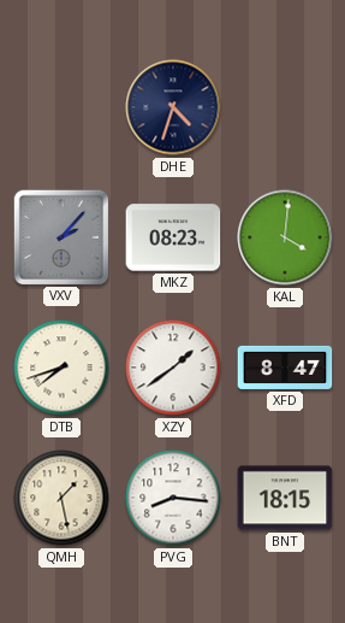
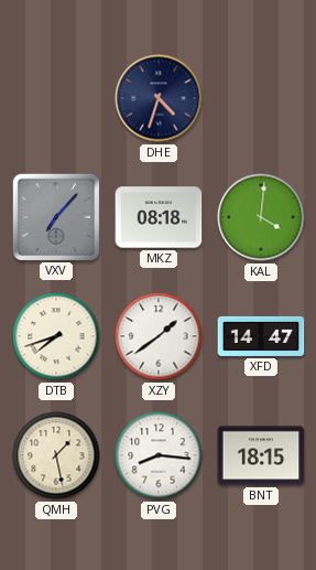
VXV: 2:07 -> 7:07 (55, 216)
MKZ: 08:23 -> 08:18 (159, 217)
XFD: 8:47 -> 14:47 (261, 336)
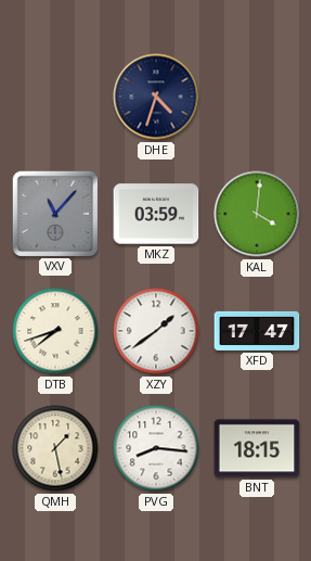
VXV: 7:07 -> 11:07 (54, 213)
MKZ: 08:18 -> 03:59 (156, 214)
XFD: 14:47 -> 17:47 (257, 331)
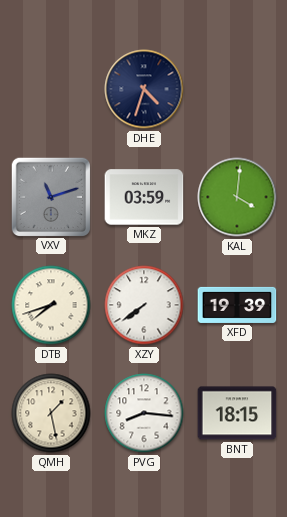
VXV: 11:07 -> 11:12 (50, 196)
XZY: 1:39 -> 7:39 (144, 305)
XFD: 17:47 -> 19:39 (237, 305)
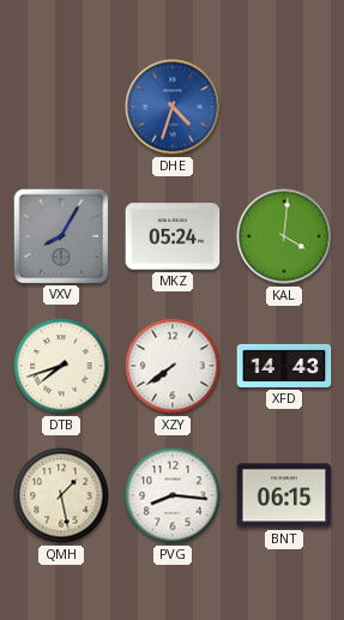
DHE dial: navy -> blue (173, 107)
VXV: 11:12 -> 8:05 (60, 235)
MKZ: 03:59 -> 05:24 (173, 236)
XFD: 19:39 -> 14:43 (284, 366)
BNT: 18:15 -> 06:15 (284, 495)
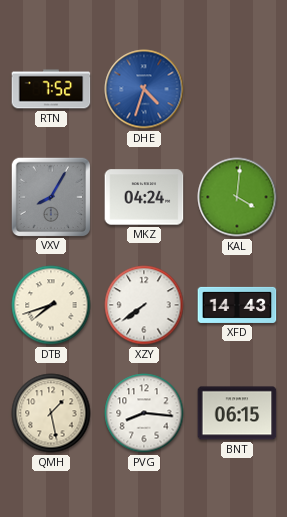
RTN: none -> 7:52 (51, 89)
MKZ: 05:24 -> 04:24 (144, 197)
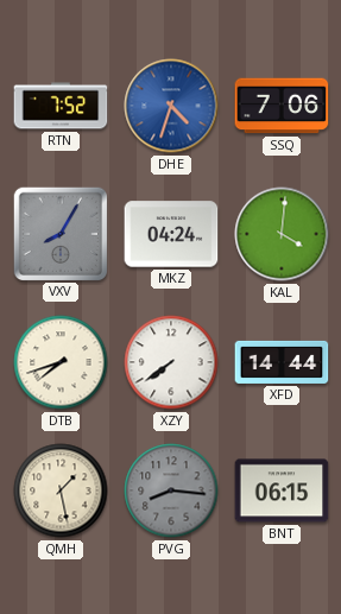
SSQ: none -> 7:06 (282, 106)
XFD: 14:43 -> 14:44 (282, 362)
PVG dial: white -> grey (171, 490)
